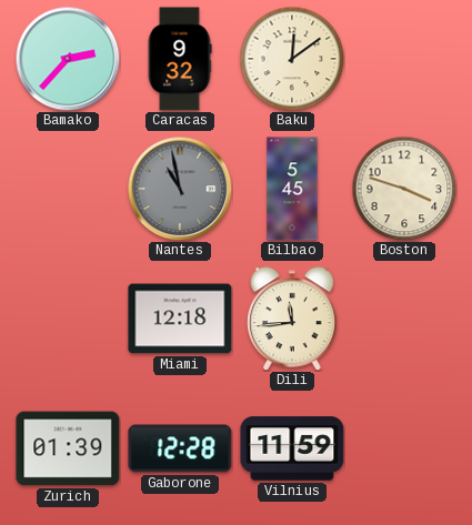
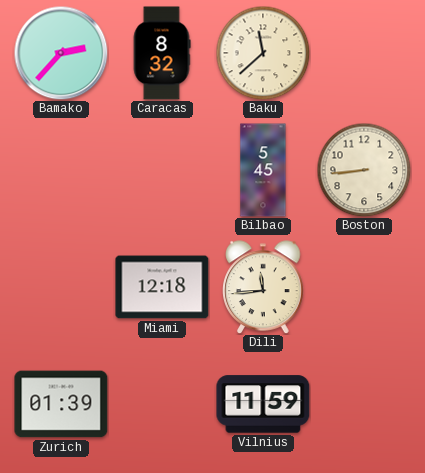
Caracas: 9:32 -> 8:32 (162, 53)
Baku: 12:09 -> 11:38 (263, 53)
Nantes: 10:58 -> none (180, 189)
Boston: 3:48 -> 8:44 (364, 170)
Gaborone: 12:28 -> none (180, 448)
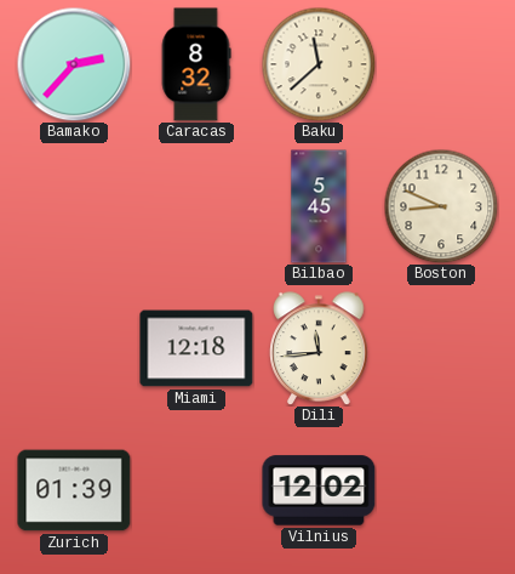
Boston: 8:44 -> 8:49 (441, 206)
Vilnius: 11:59 -> 12:02 (319, 490)
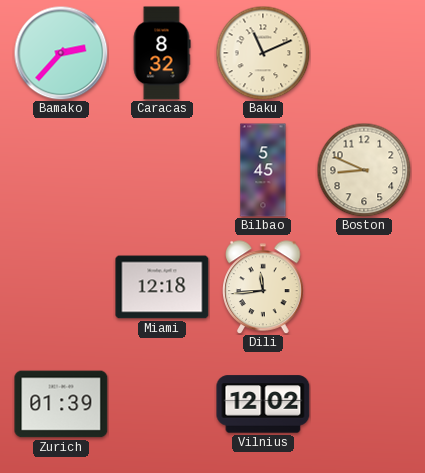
Baku: 11:38 -> 11:11 (263, 53)
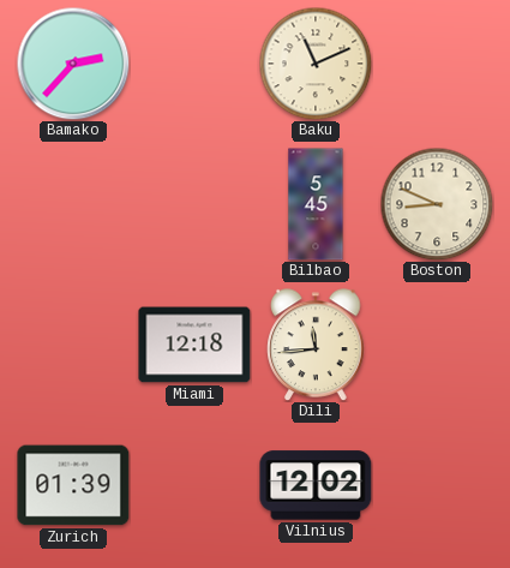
Caracas: 8:32 -> none (162, 53)
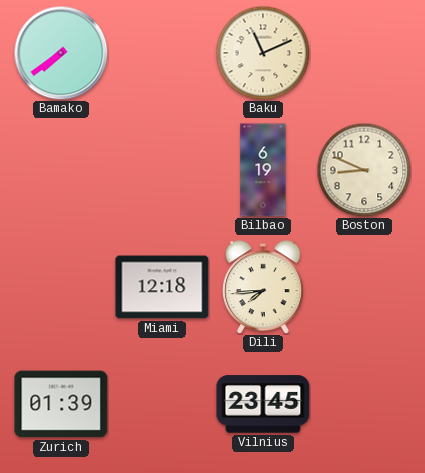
Bamako: 2:37 -> 7:39 (61, 53)
Bilbao: 5:45 -> 6:19 (263, 170)
Dili: 11:44 -> 7:44 (263, 287)
Vilnius: 12:02 -> 23:45 (263, 404)
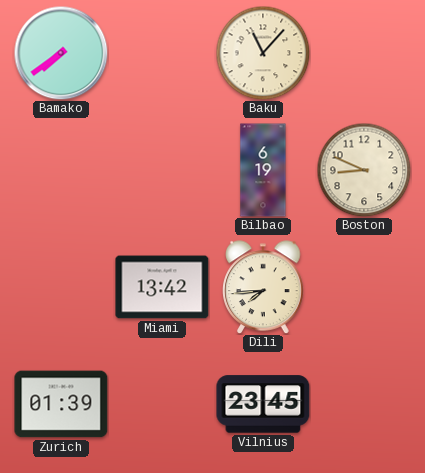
Baku: 11:11 -> 11:07 (263, 53)
Miami: 12:18 -> 13:42 (162, 287)
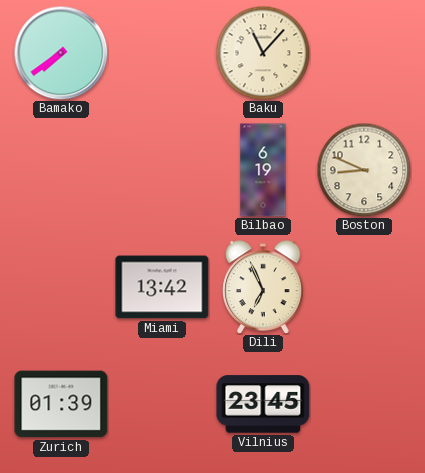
Dili: 7:44 -> 6:56 (263, 287)
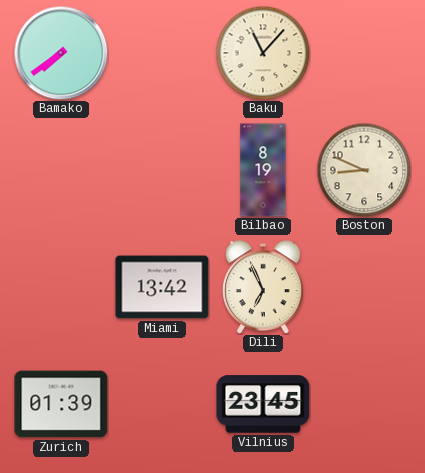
Bilbao: 6:19 -> 8:19 (263, 170)
